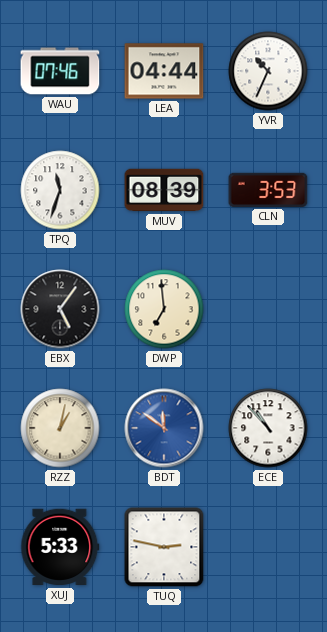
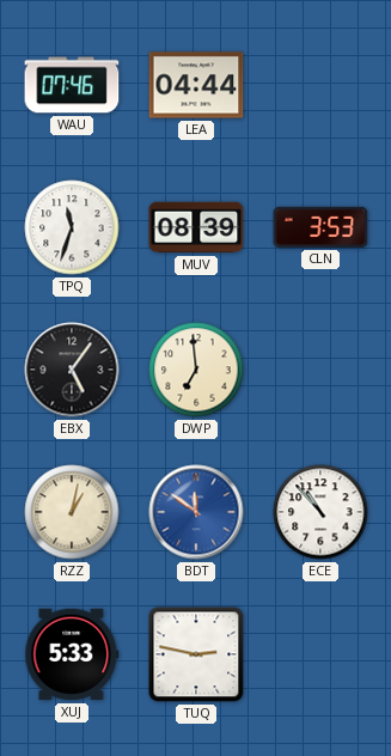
YVR: 10:34 -> none (268, 71)
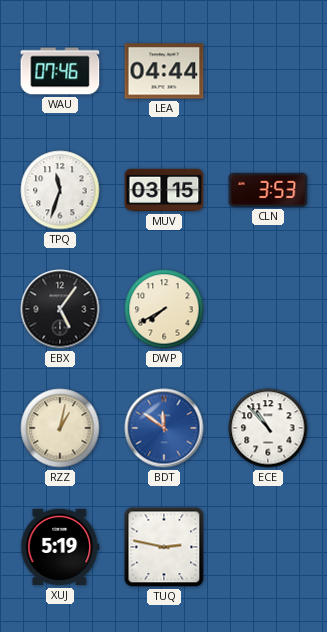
MUV: 08:39 -> 03:15 (164, 190)
DWP: 6:59 -> 7:40 (164, 309)
XUJ: 5:33 -> 5:19 (60, 547)
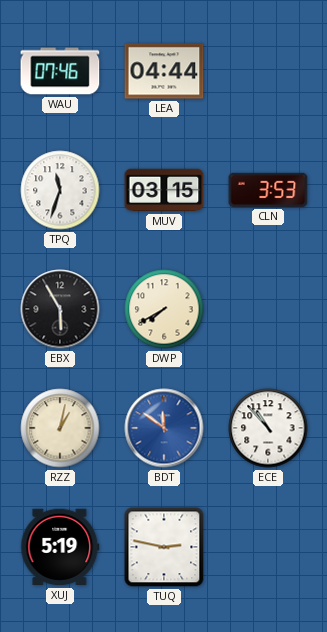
EBX: 5:06 -> 5:55 (60, 309)
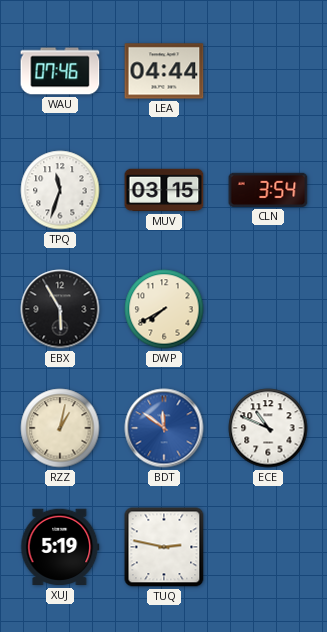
CLN: 3:53 -> 3:54 (268, 190)
ECE: 10:53 -> 10:49 (268, 428)
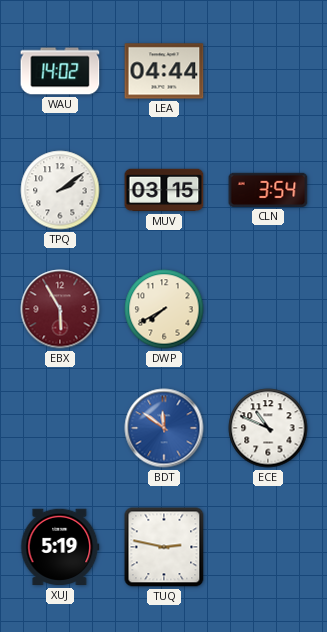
WAU: 07:46 -> 14:02 (60, 71)
TPQ: 11:33 -> 2:09 (60, 190)
EBX dial: black -> burgundy (60, 309)
RZZ: 1:02 -> none (60, 428)
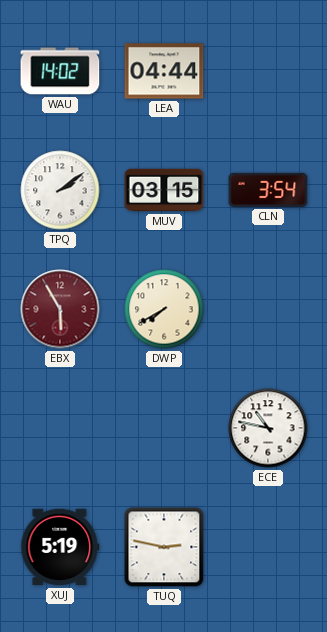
BDT: 11:51 -> none (164, 428)
ECE: 10:49 -> 10:47 (268, 428)
